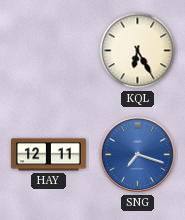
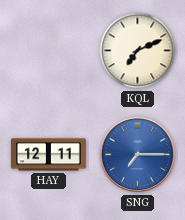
KQL: 6:25 -> 7:11 (138, 51)
SNG: 7:18 -> 7:15 (138, 155)
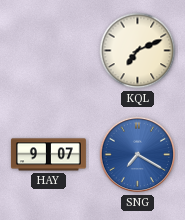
HAY: 12:11 -> 9:07 (48, 155)
SNG: 7:15 -> 7:20 (138, 155)
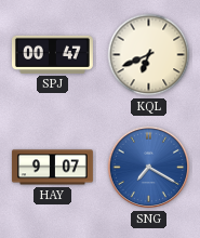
SPJ: none -> 00:47 (53, 54)
KQL: 7:11 -> 6:41 (149, 55)
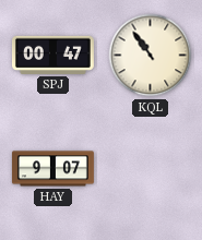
KQL: 6:41 -> 10:54 (151, 56)
SNG: 7:20 -> none (149, 168)
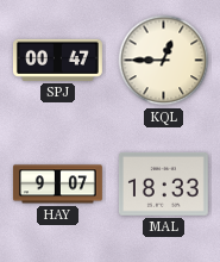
KQL: 10:54 -> 12:45 (164, 61)
MAL: none -> 18:33 (163, 185)
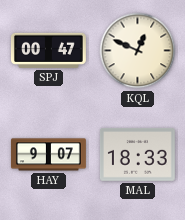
KQL: 12:45 -> 12:49 (138, 51)
